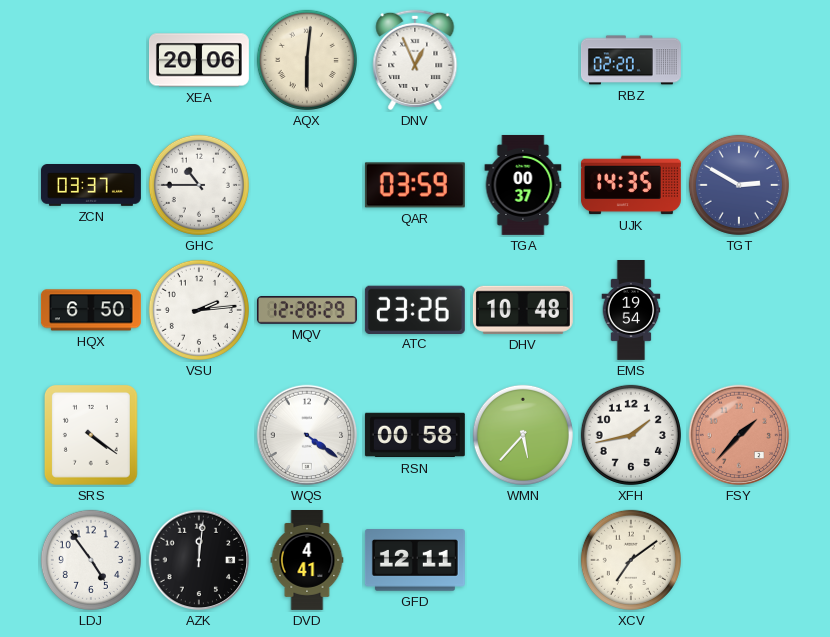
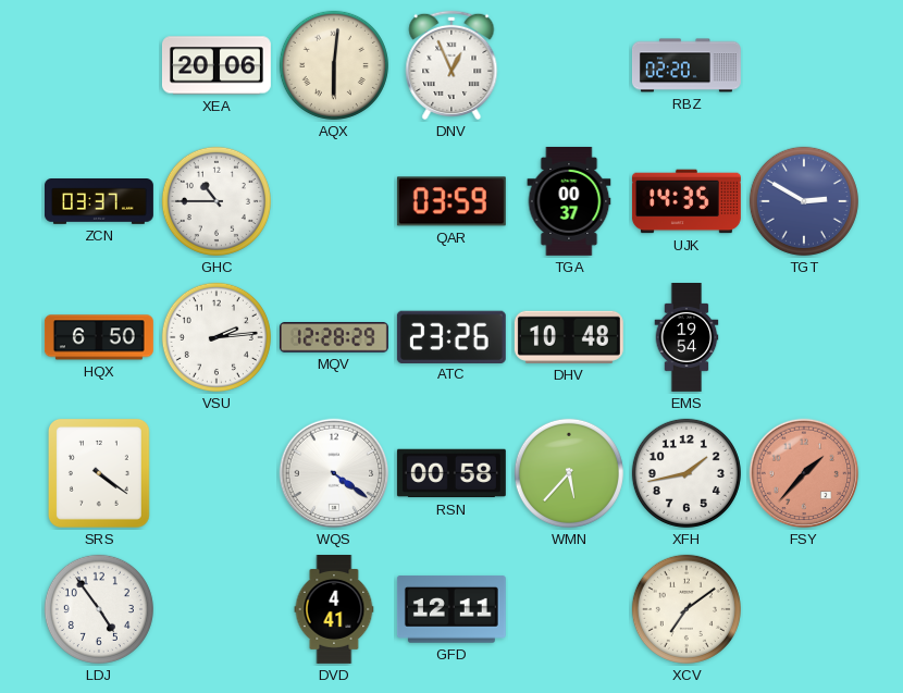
AZK: 12:01 -> none (199, 560)
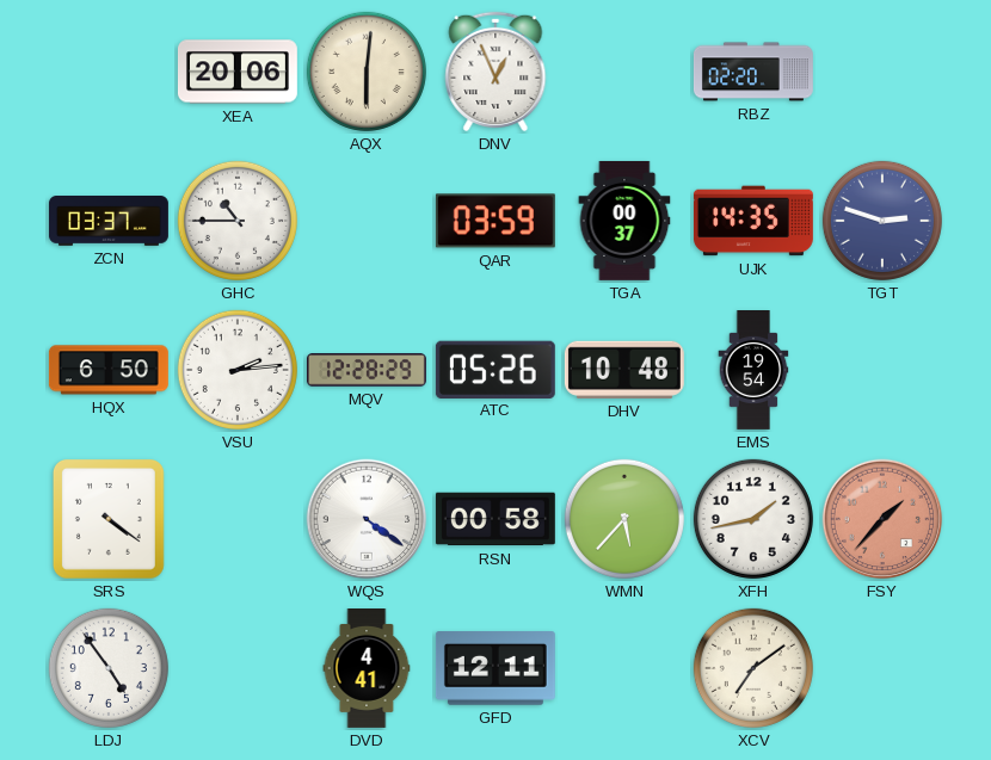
TGT: 2:50 -> 2:48 (882, 221)
ATC: 23:26 -> 05:26 (496, 369)
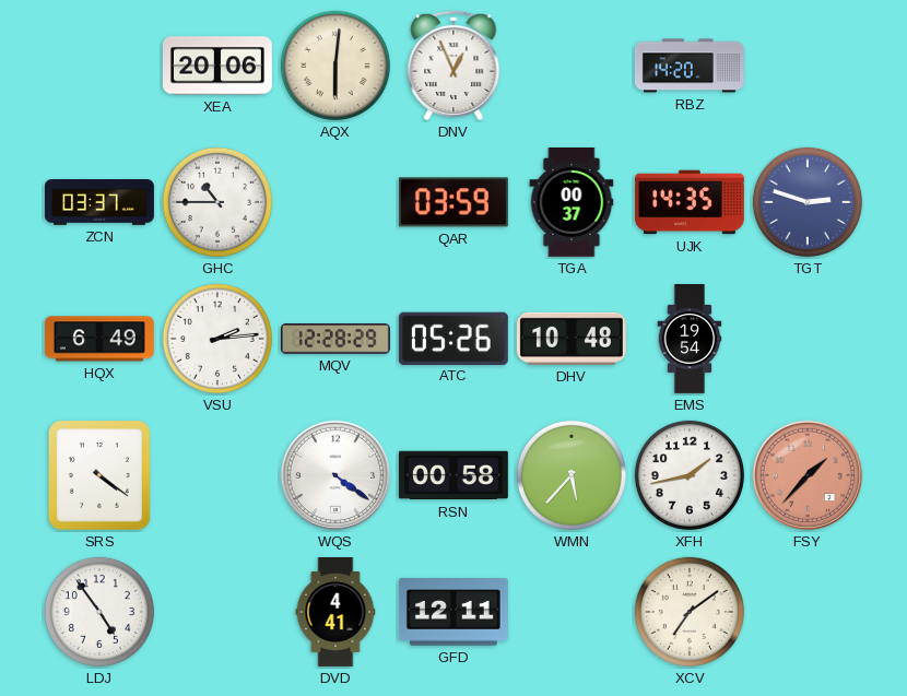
RBZ: 02:20 -> 14:20 (690, 66)
HQX: 6:50 -> 6:49 (99, 339)
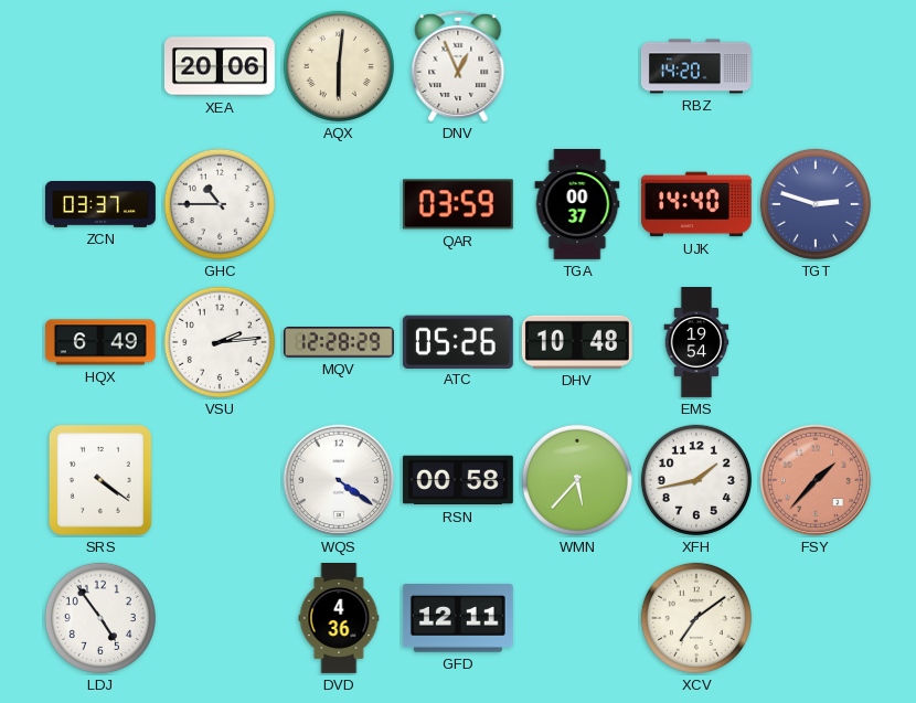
UJK: 14:35 -> 14:40 (696, 204)
DVD: 4:41 -> 4:36 (339, 619)
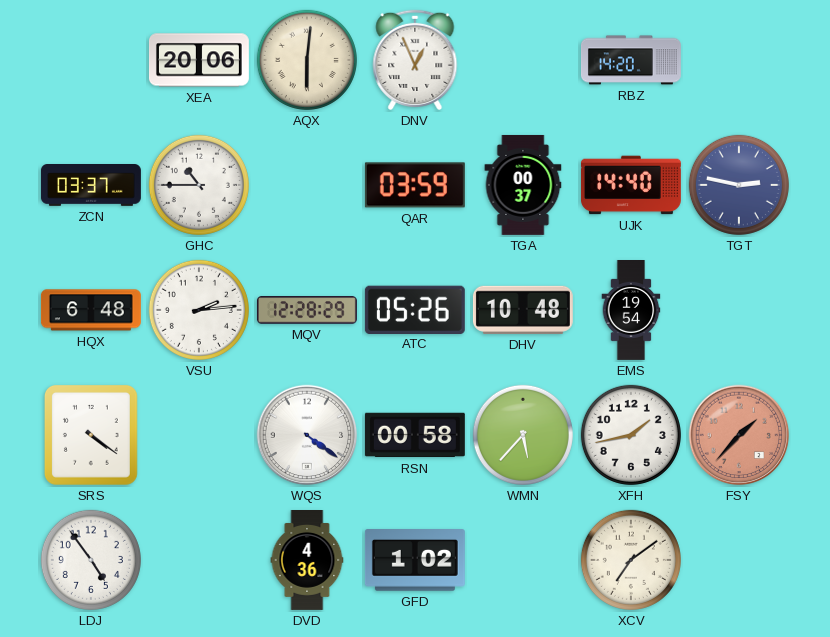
TGT: 2:48 -> 2:47 (739, 185)
HQX: 6:49 -> 6:48 (91, 310)
GFD: 12:11 -> 1:02 (415, 560)
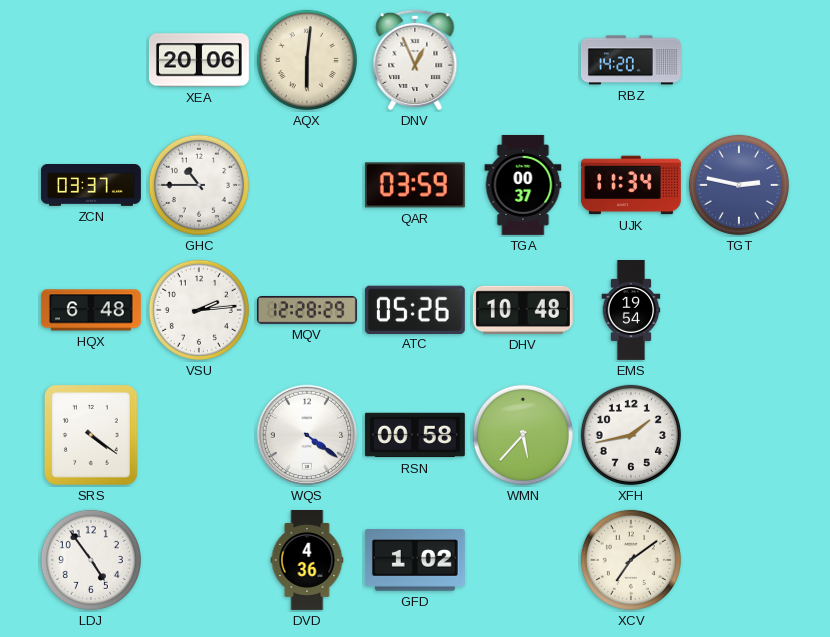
UJK: 14:40 -> 11:34 (631, 185)
FSY: 1:37 -> none (739, 435)
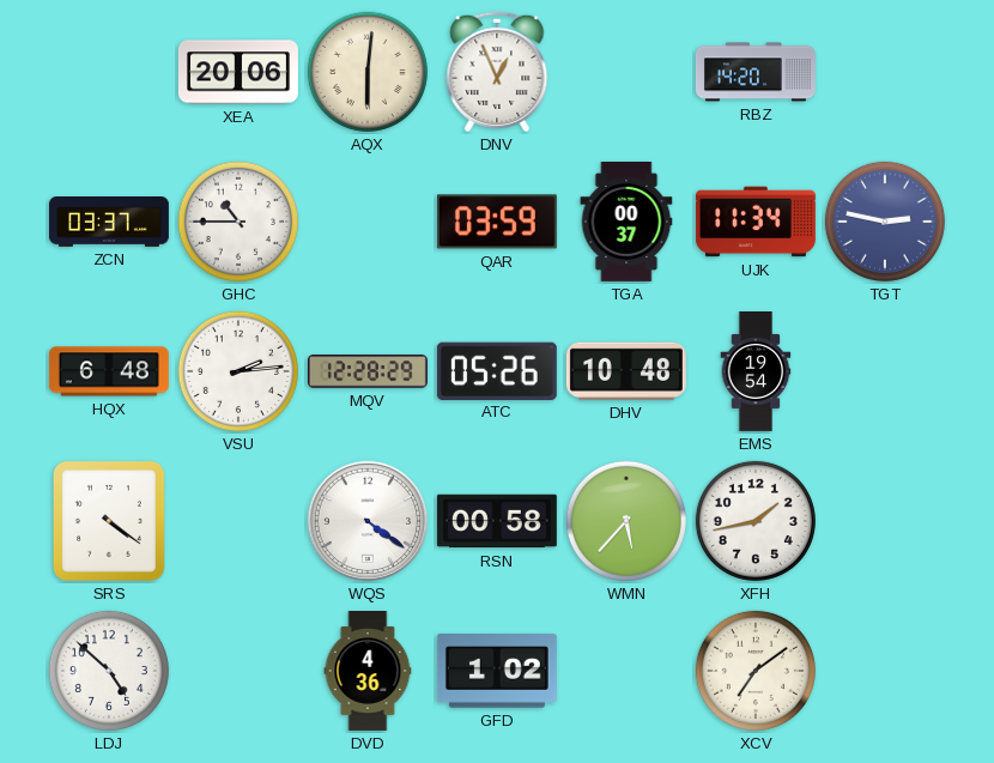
LDJ: 4:54 -> 4:52 (109, 671)
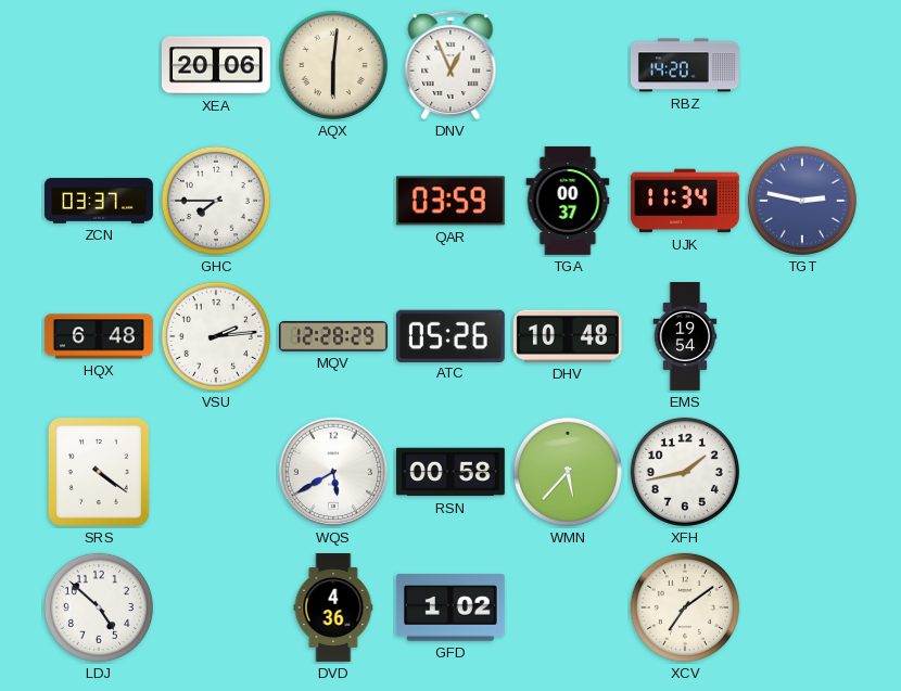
GHC: 10:45 -> 7:45 (216, 201)
WQS: 4:21 -> 5:40 (333, 472)
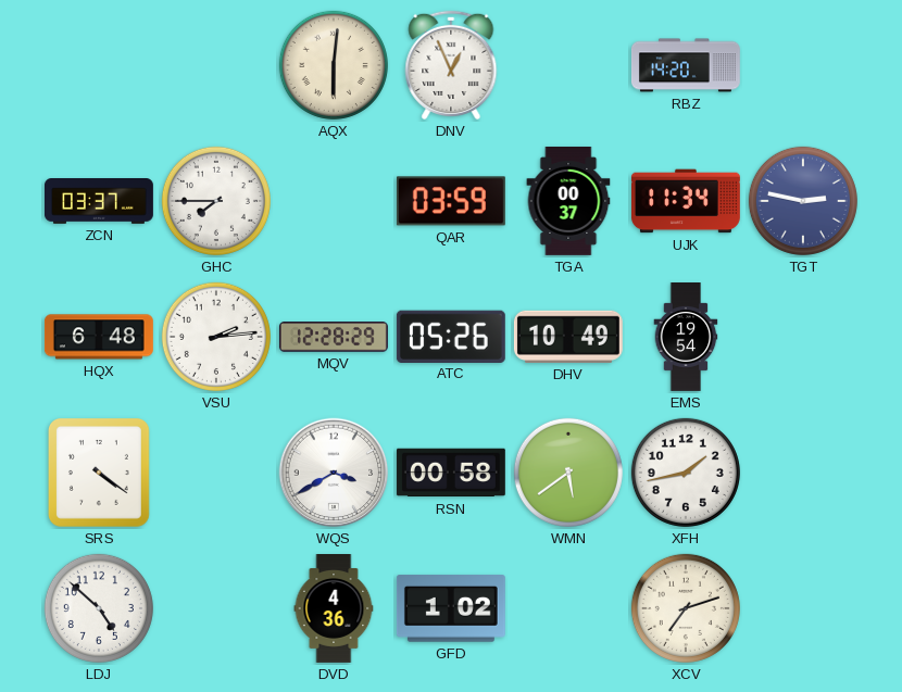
XEA: 20:06 -> none (216, 65)
DHV: 10:48 -> 10:49 (568, 337)
WQS: 5:40 -> 3:40 (334, 473)
WMN: 5:37 -> 5:39 (568, 473)
XCV: 7:09 -> 7:12 (686, 608)
